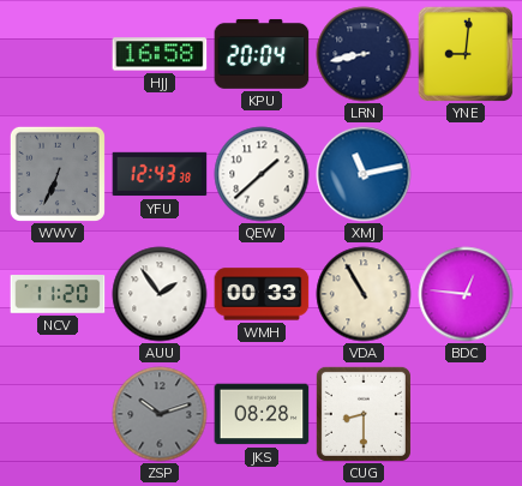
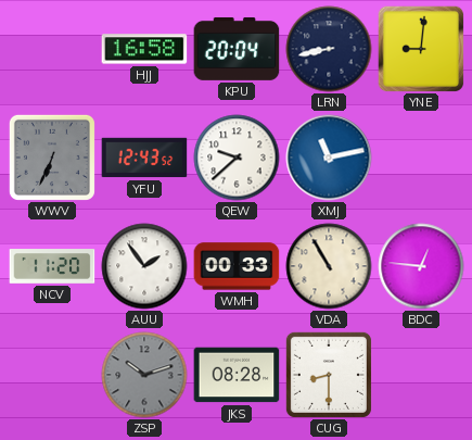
YFU: 12:43:38 -> 12:43:52 (144, 158)
QEW: 1:38 -> 9:38 (237, 158)
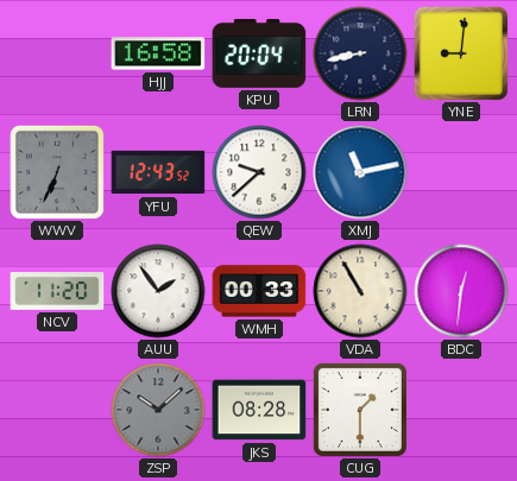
BDC: 12:46 -> 12:31 (461, 291)
ZSP: 10:12 -> 10:08 (158, 410)
CUG: 8:30 -> 1:30 (360, 410)
